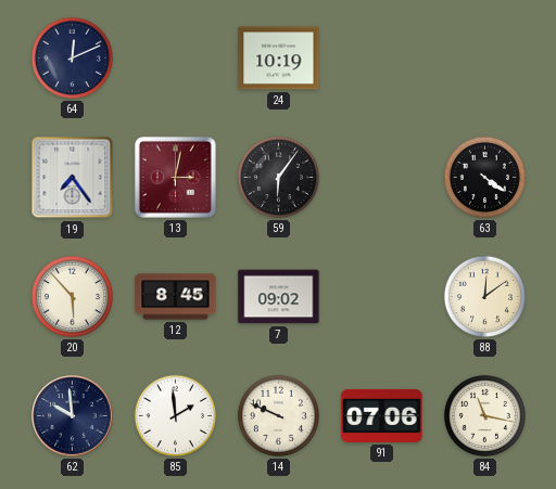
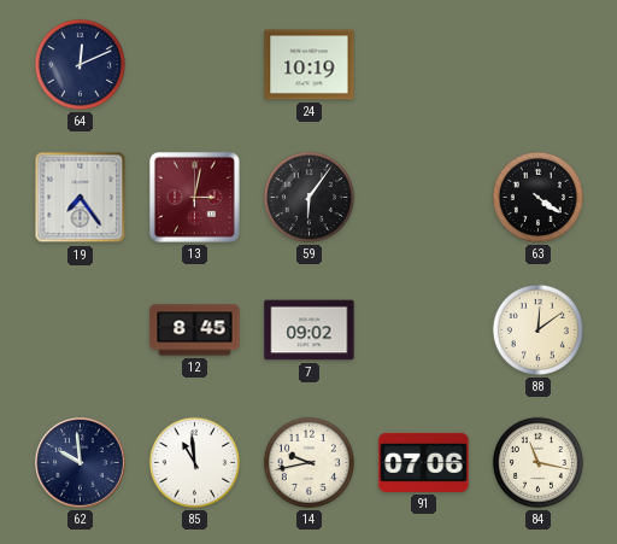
20: 5:53 -> none (72, 296)
85: 1:59 -> 10:59 (194, 462)
14: 9:49 -> 9:43 (308, 462)
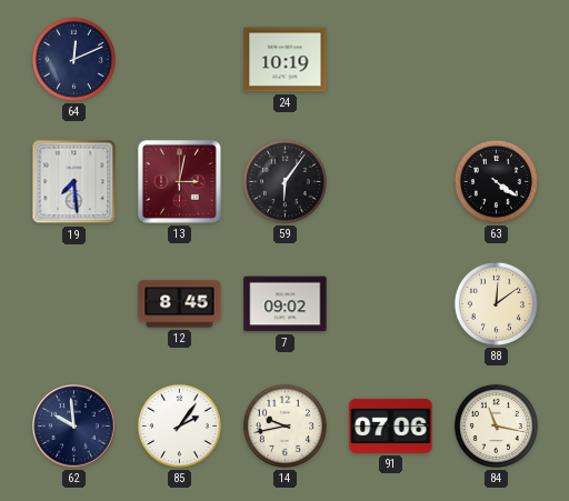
19: 7:24 -> 7:29 (74, 182)
85: 10:59 -> 2:06 (179, 425)
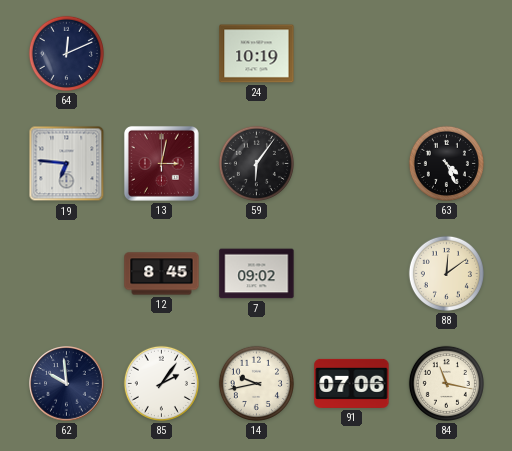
19: 7:29 -> 6:46 (67, 164)
63: 4:21 -> 4:26 (446, 163)
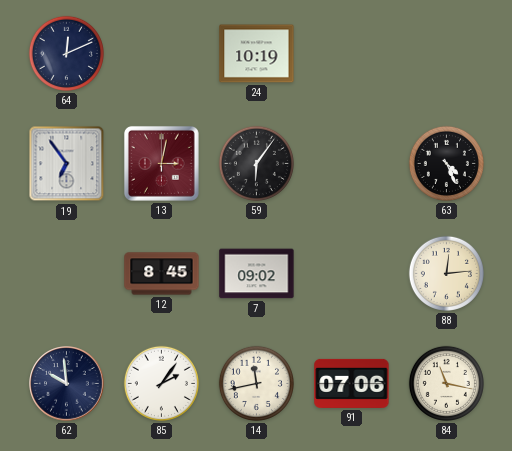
19: 6:46 -> 6:54 (67, 164)
88: 12:09 -> 12:14 (446, 273)
14: 9:43 -> 11:43 (256, 383)
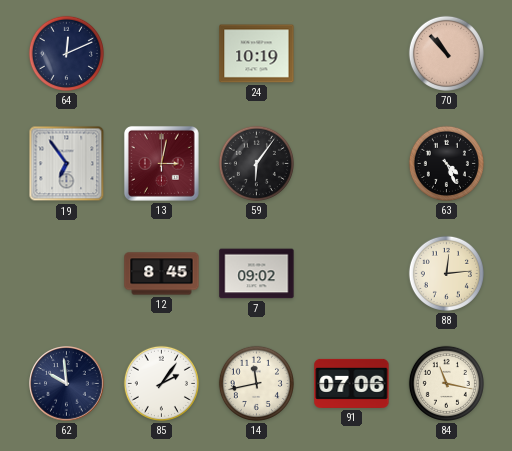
70: none -> 10:53 (446, 53)
